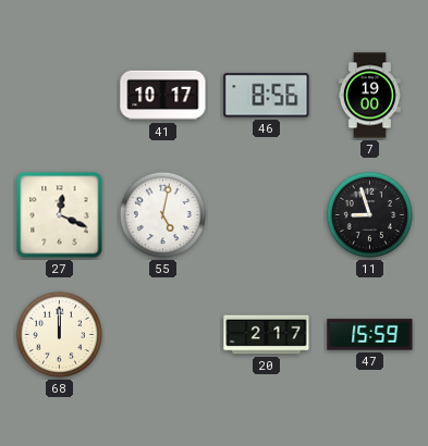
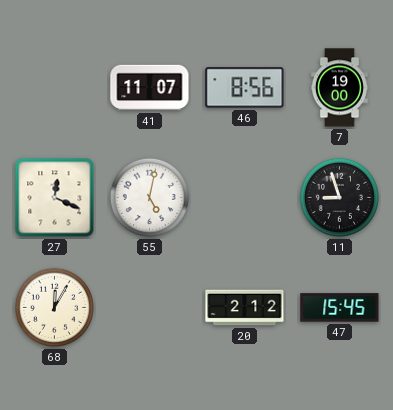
41: 10:17 -> 11:07 (150, 88)
68: 12:00 -> 12:05 (54, 307)
20: 2:17 -> 2:12 (245, 308)
47: 15:59 -> 15:45 (340, 308)
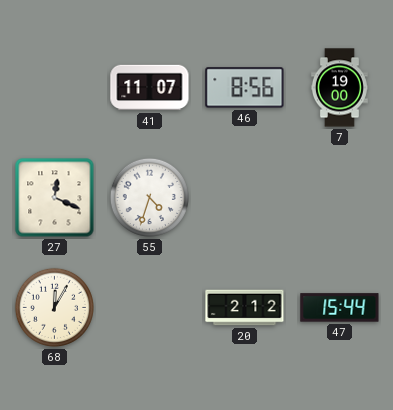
55: 5:02 -> 4:33 (149, 197)
11: 8:57 -> none (339, 197)
47: 15:45 -> 15:44 (340, 308)
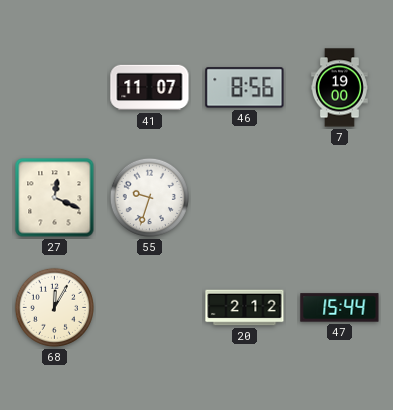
55: 4:33 -> 9:33 (149, 197)
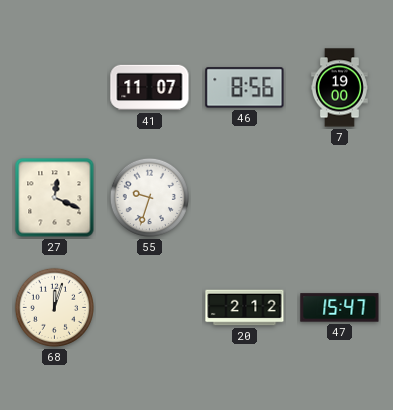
68: 12:05 -> 12:03 (54, 307)
47: 15:44 -> 15:47 (340, 308)
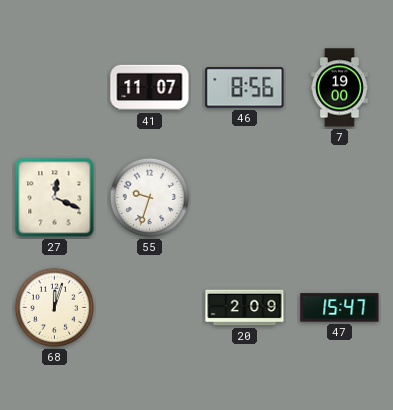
20: 2:12 -> 2:09 (245, 308)
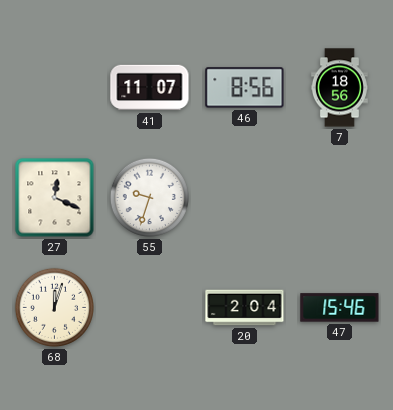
7: 19:00 -> 18:56 (339, 88)
20: 2:09 -> 2:04 (245, 308)
47: 15:47 -> 15:46 (340, 308)
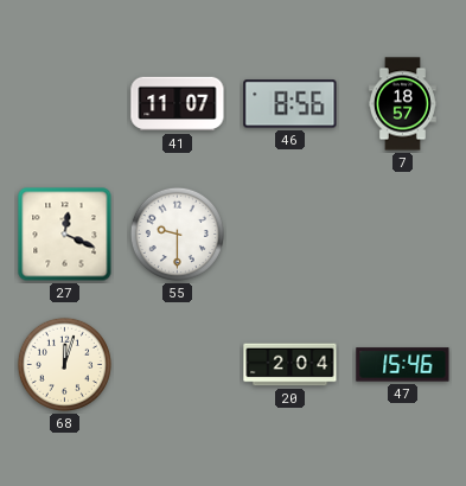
7: 18:56 -> 18:57 (402, 104)
55: 9:33 -> 9:30 (177, 234)
